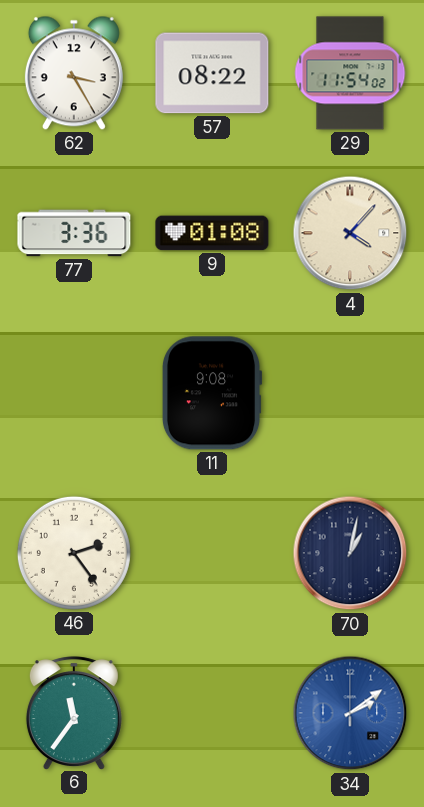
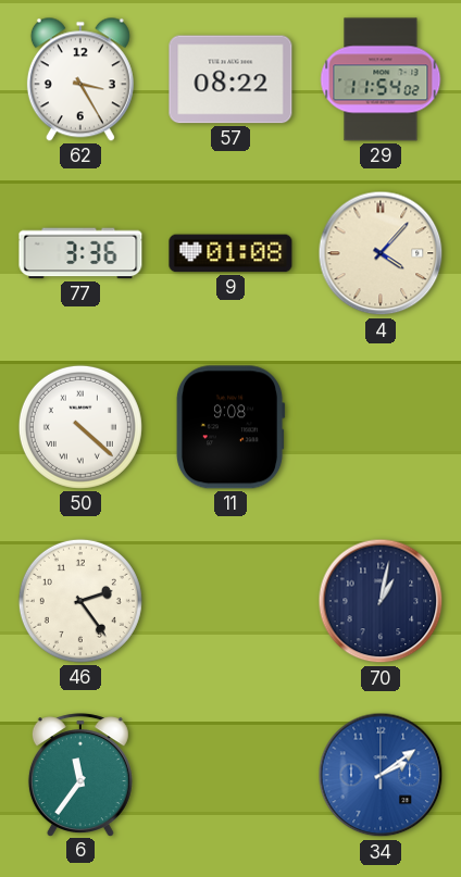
50: none -> 4:22 (80, 427)
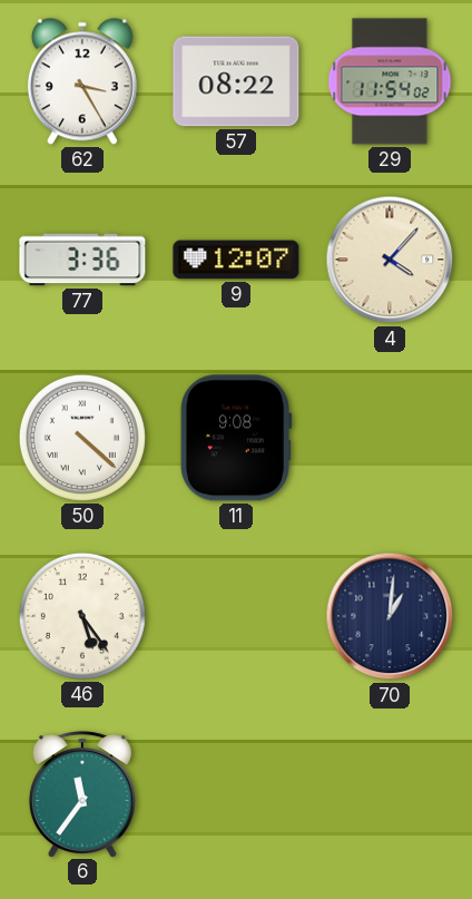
9: 01:08 -> 12:07 (236, 260)
46: 2:24 -> 5:24 (82, 616)
70: 1:02 -> 1:01 (390, 616)
34: 2:09 -> none (381, 775)
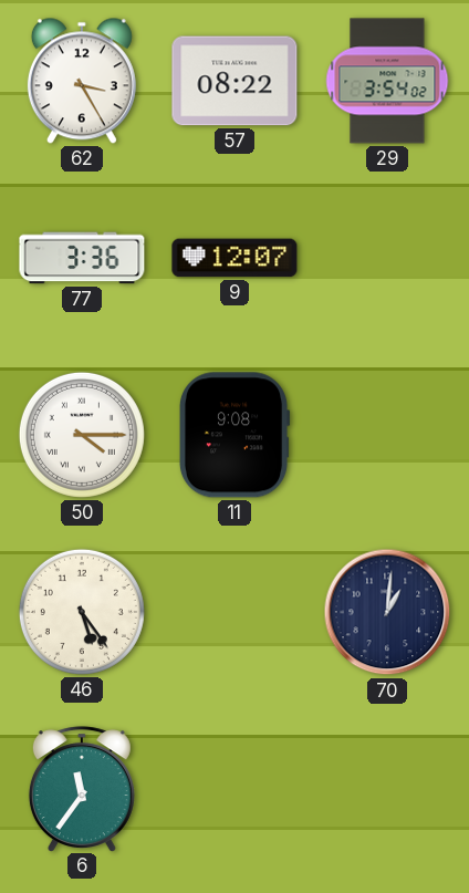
29: 11:54 -> 3:54 (387, 81)
4: 4:07 -> none (390, 260)
50: 4:22 -> 4:15 (82, 435)
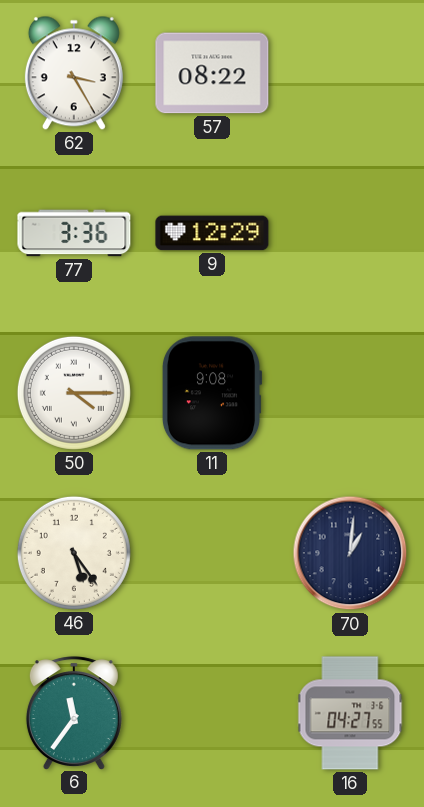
29: 3:54 -> none (387, 81)
9: 12:07 -> 12:29 (212, 233)
16: none -> 04:27 (350, 713)
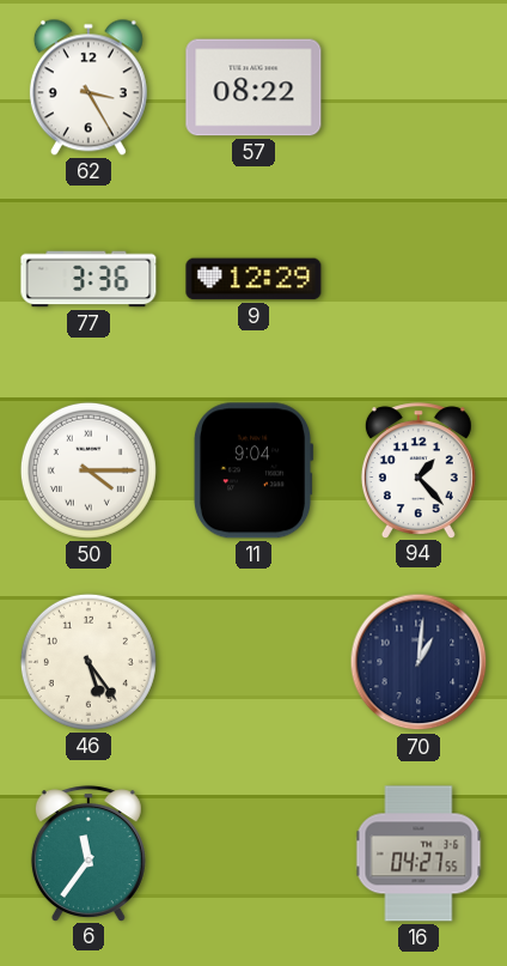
11: 9:08 -> 9:04 (253, 470)
94: none -> 1:23 (419, 470)
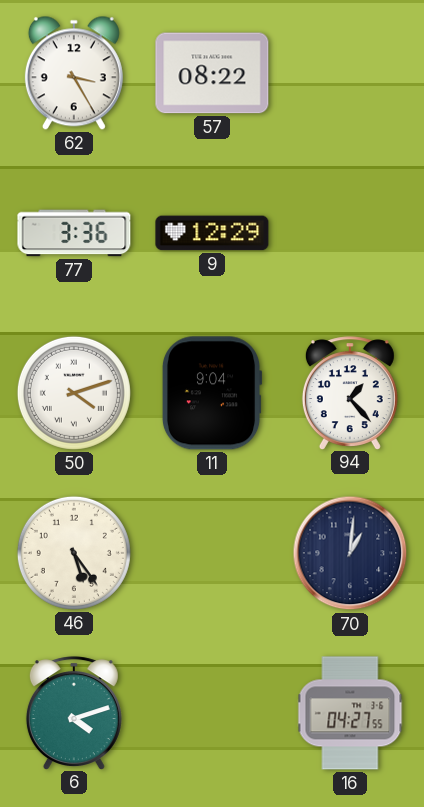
50: 4:15 -> 4:12 (74, 393)
6: 11:36 -> 4:12 (74, 713)
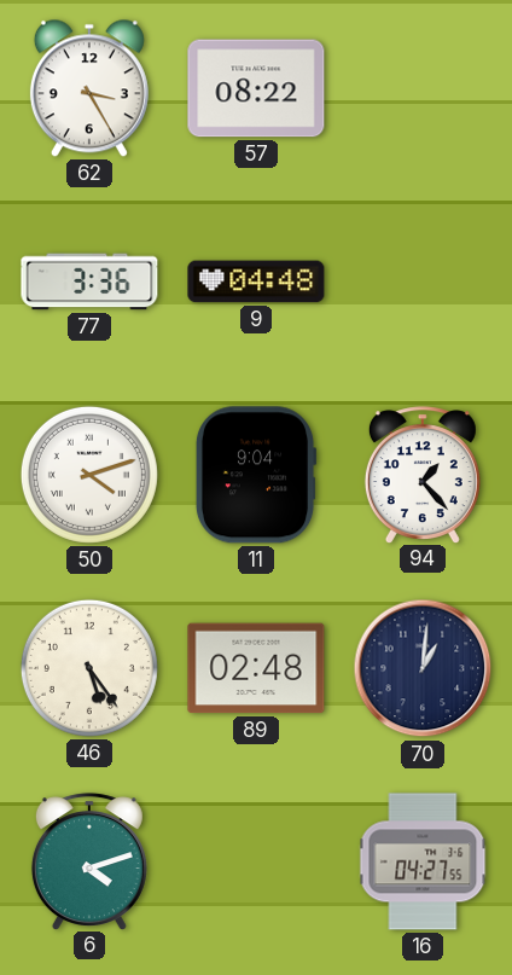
9: 12:29 -> 04:48 (256, 282)
89: none -> 02:48 (256, 668)
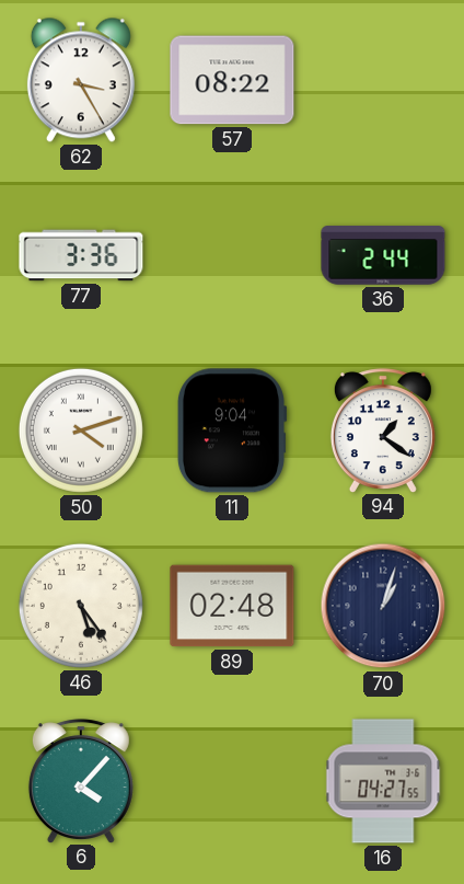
9: 04:48 -> none (256, 282)
36: none -> 2:44 (383, 255)
94: 1:23 -> 1:21 (383, 430)
70: 1:01 -> 1:03 (383, 606)
6: 4:12 -> 4:07 (81, 781)
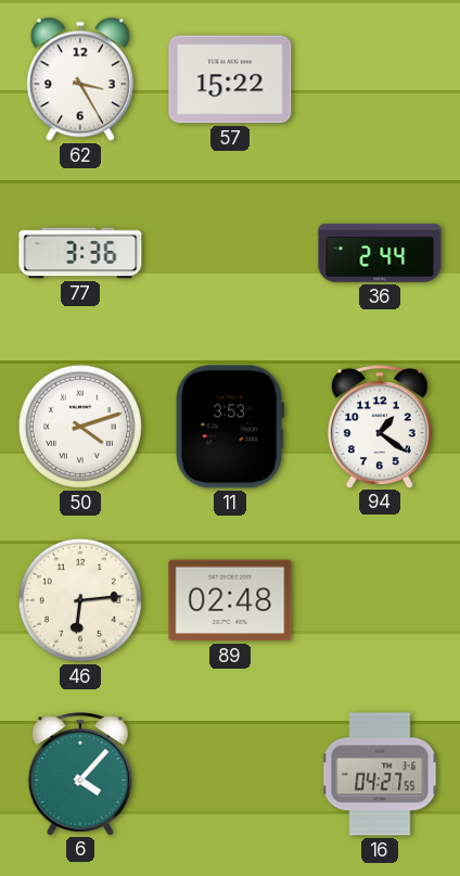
57: 08:22 -> 15:22 (230, 79)
11: 9:04 -> 3:53 (230, 427)
46: 5:24 -> 6:14 (80, 600)
70: 1:03 -> none (383, 606)
